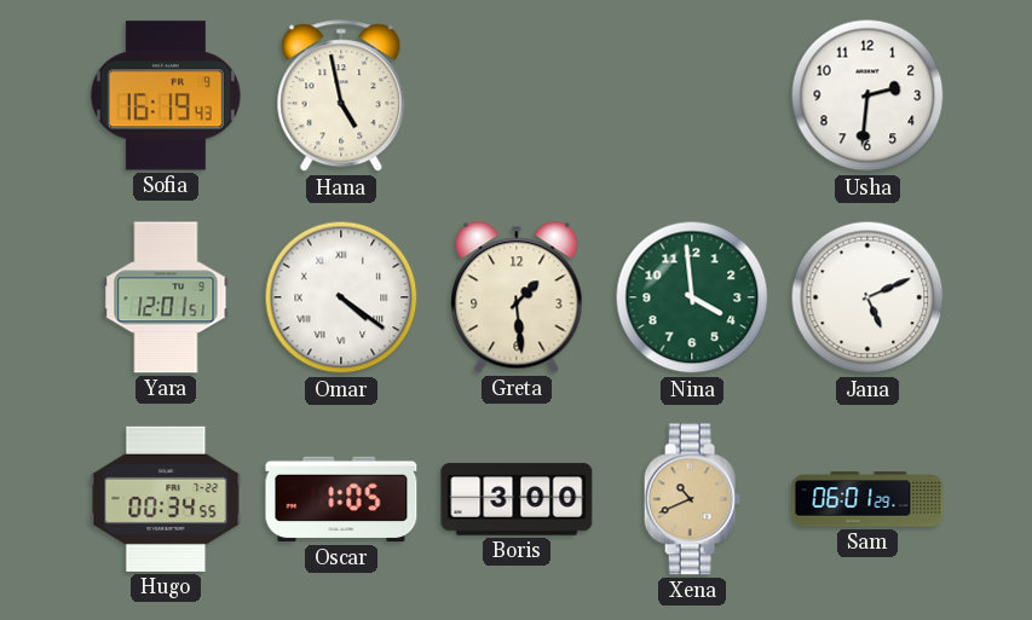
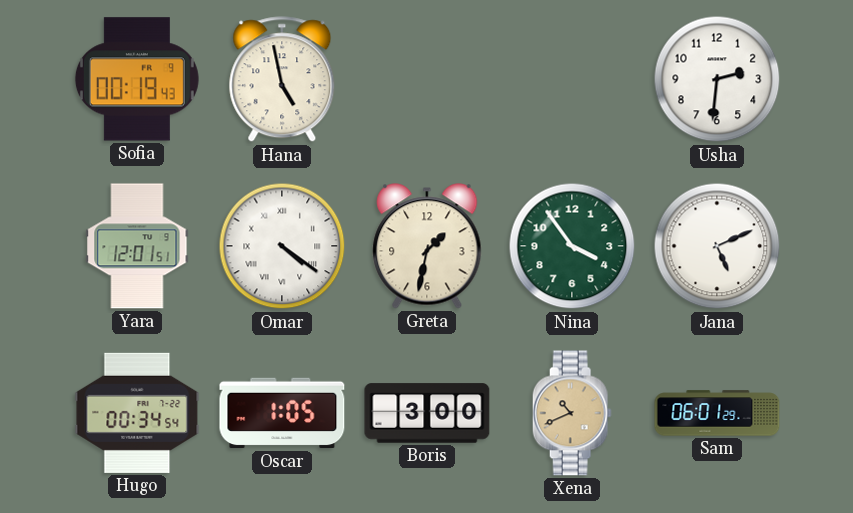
Sofia: 16:19 -> 00:19 (137, 79)
Greta: 1:29 -> 1:32 (427, 246)
Nina: 3:59 -> 3:54 (572, 246)
Hugo: 00:34:55 -> 00:34:54 (137, 413)
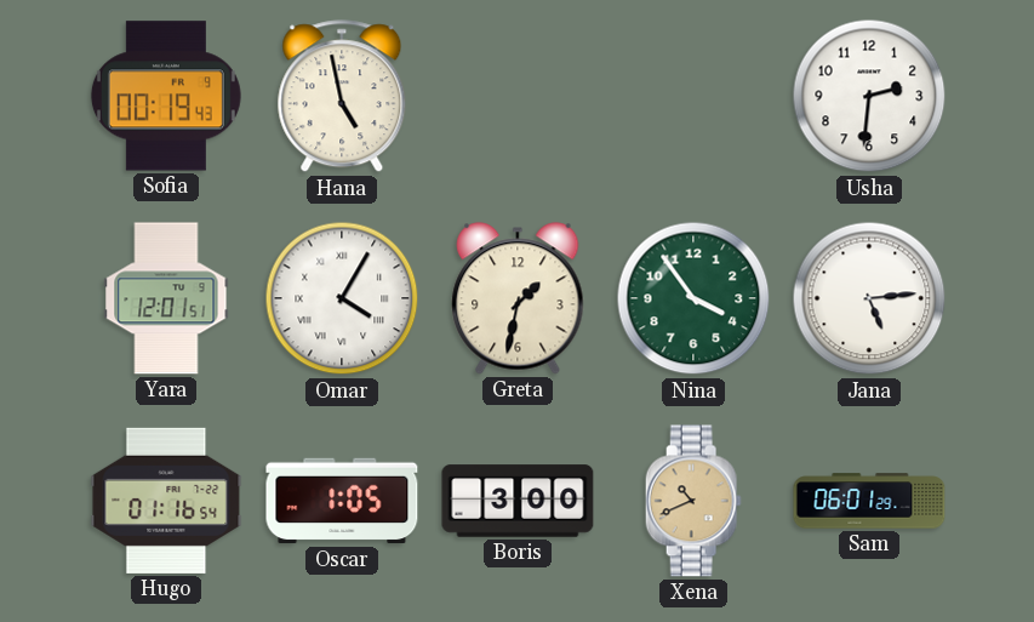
Omar: 4:21 -> 4:05 (342, 298)
Jana: 5:11 -> 5:14 (869, 298)
Hugo: 00:34 -> 01:16 (166, 501)
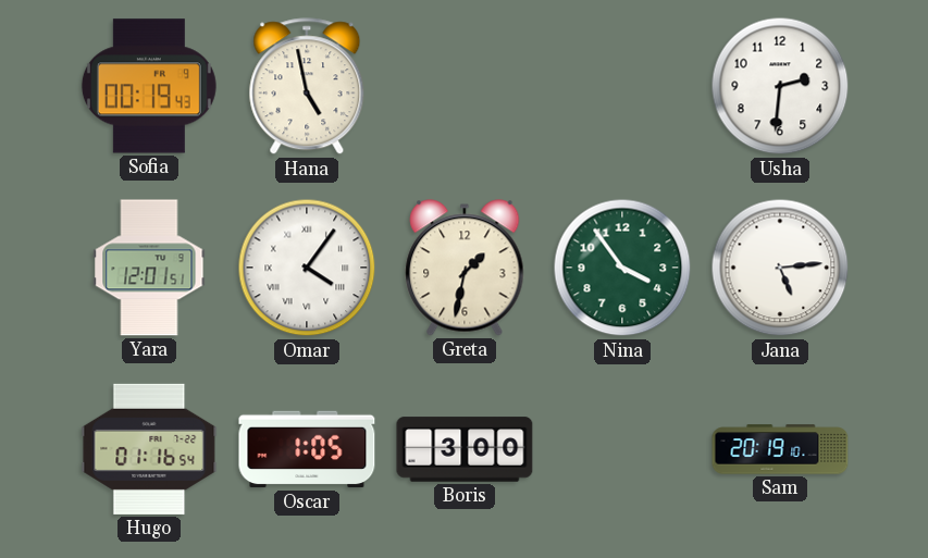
Omar: 4:05 -> 4:06 (307, 268)
Xena: 10:41 -> none (693, 501)
Sam: 06:01 -> 20:19 (780, 449)
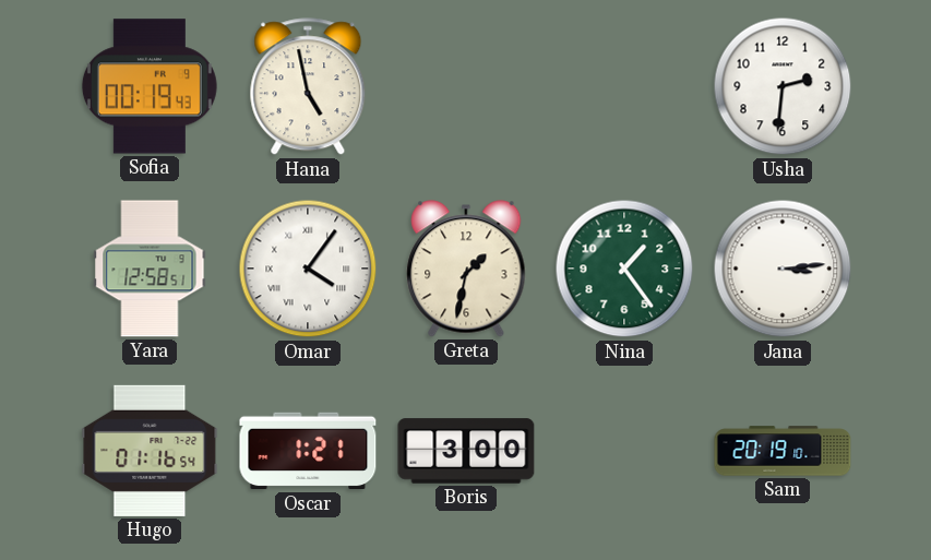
Yara: 12:01 -> 12:58 (150, 269)
Nina: 3:54 -> 1:24 (624, 269)
Jana: 5:14 -> 3:14 (783, 269)
Oscar: 1:05 -> 1:21 (308, 451)
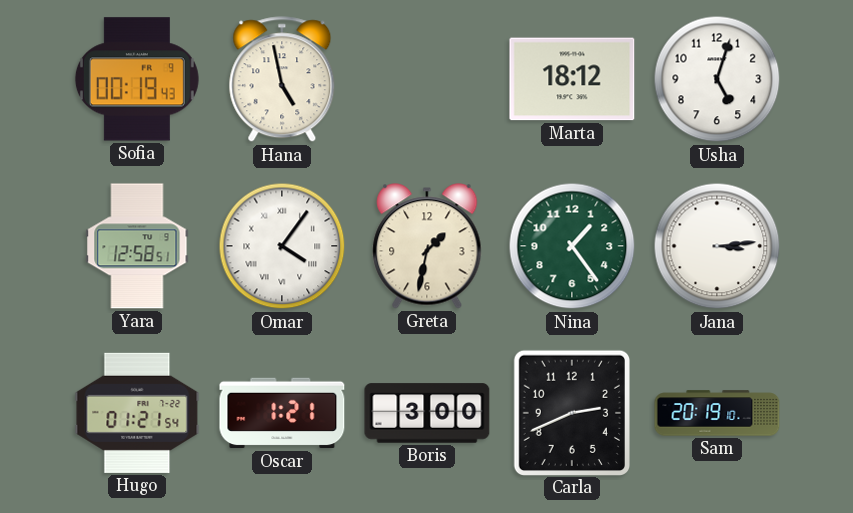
Marta: none -> 18:12 (572, 79)
Usha: 2:31 -> 5:03 (717, 79)
Hugo: 01:16 -> 01:21 (137, 413)
Carla: none -> 2:41 (571, 412)
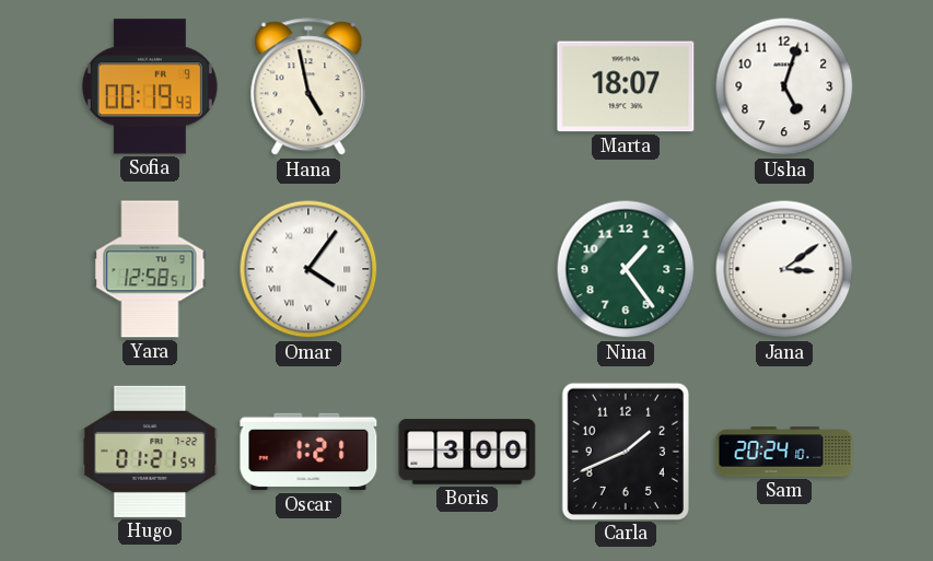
Marta: 18:12 -> 18:07 (626, 86)
Greta: 1:32 -> none (427, 246)
Jana: 3:14 -> 3:09 (784, 269)
Carla: 2:41 -> 1:41 (625, 451)
Sam: 20:19 -> 20:24 (784, 452)
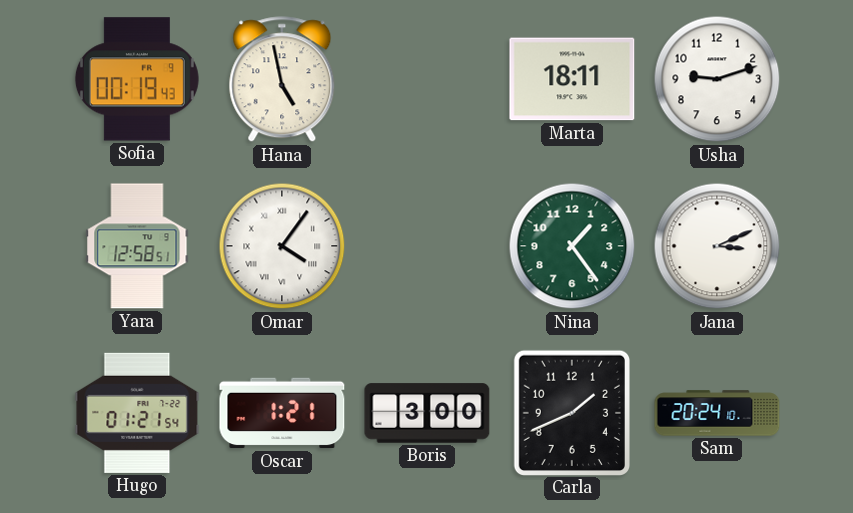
Marta: 18:07 -> 18:11 (572, 79)
Usha: 5:03 -> 9:12 (717, 79)
Jana: 3:09 -> 3:11 (717, 246)
